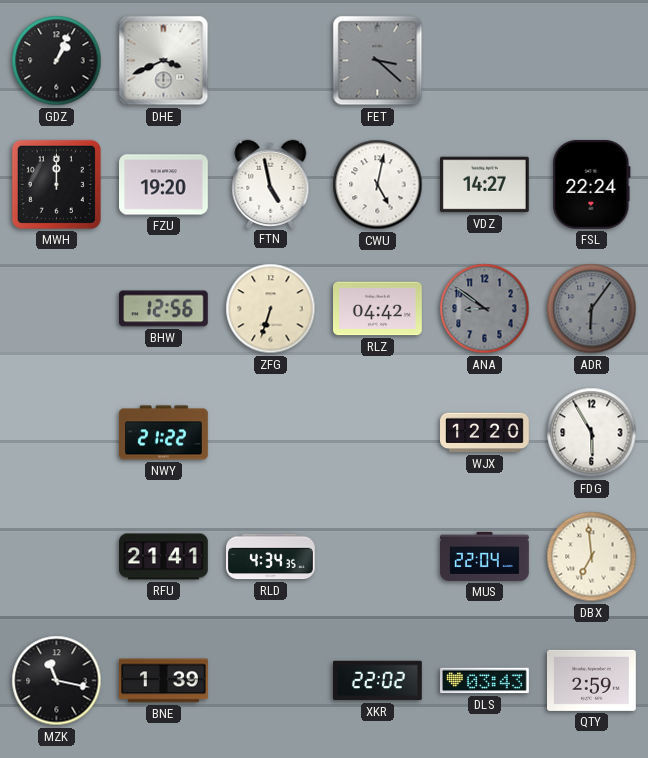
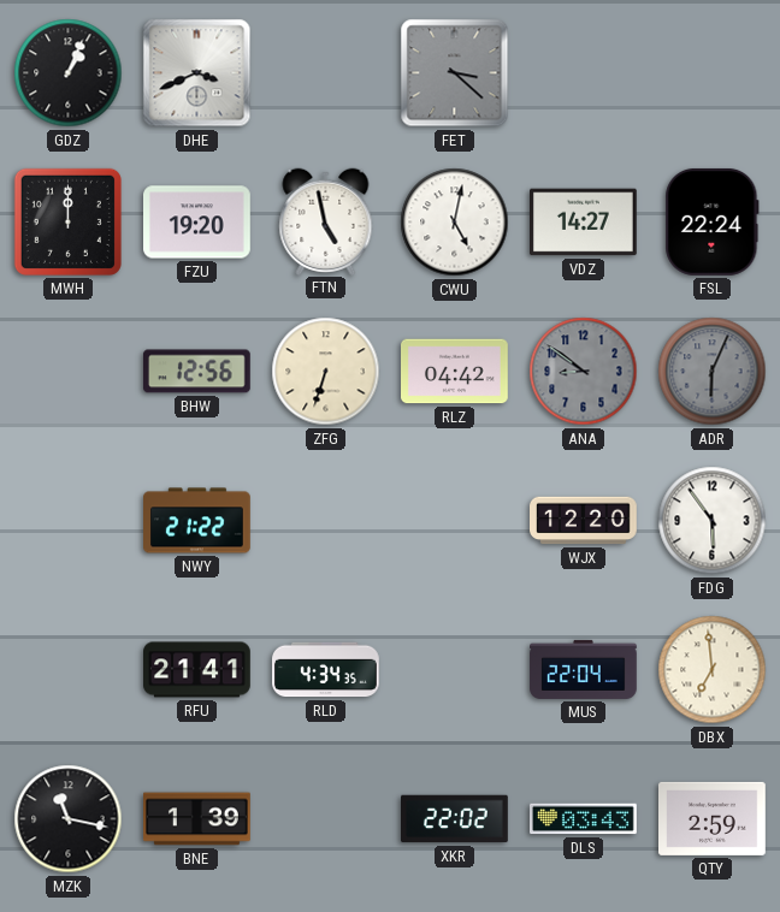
ADR: 6:06 -> 6:04 (713, 372)
FDG: 5:55 -> 5:54 (713, 521)
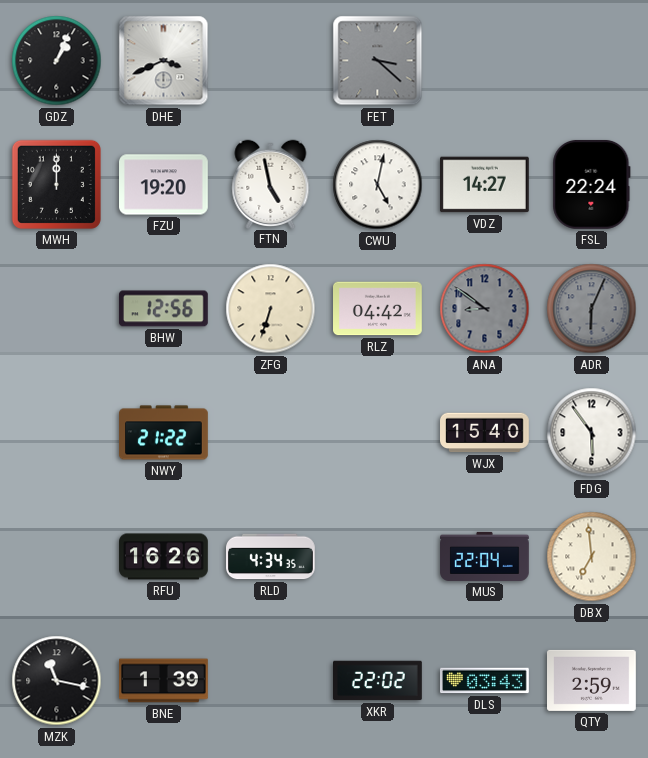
WJX: 12:20 -> 15:40 (485, 433)
RFU: 21:41 -> 16:26 (164, 557)
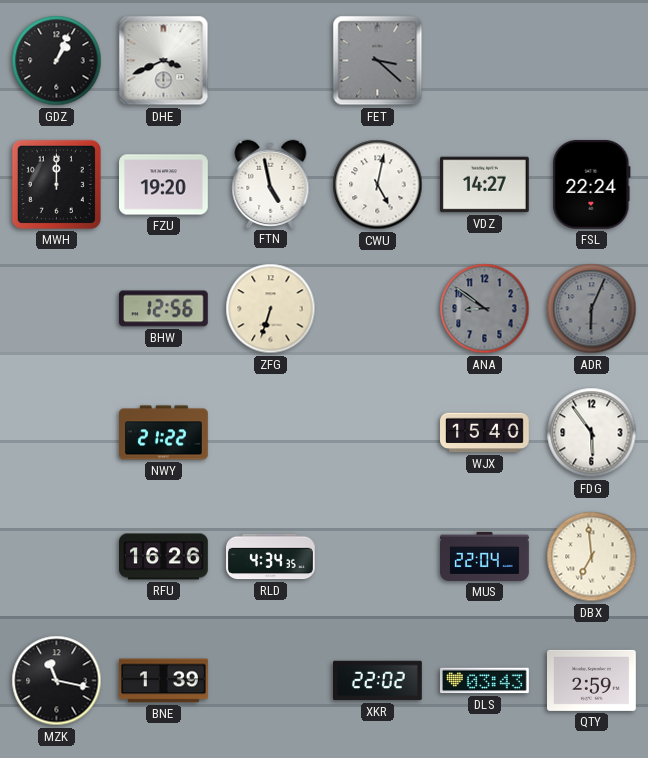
RLZ: 04:42 -> none (378, 309)
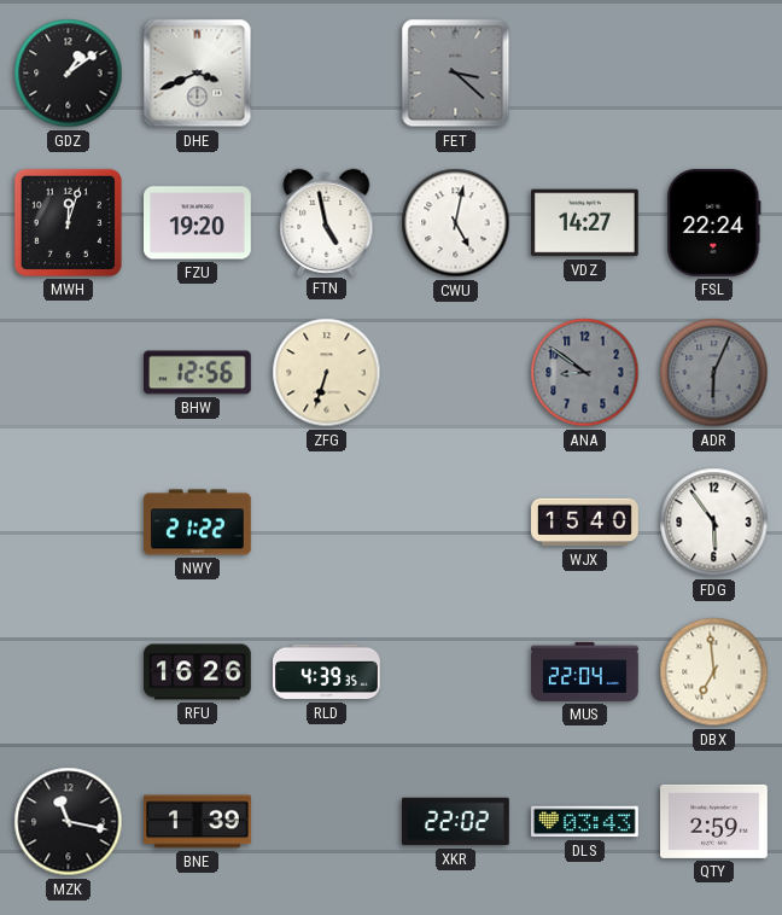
GDZ: 1:04 -> 1:09 (69, 74)
MWH: 12:00 -> 12:03 (68, 222)
RLD: 4:34 -> 4:39 (327, 672)
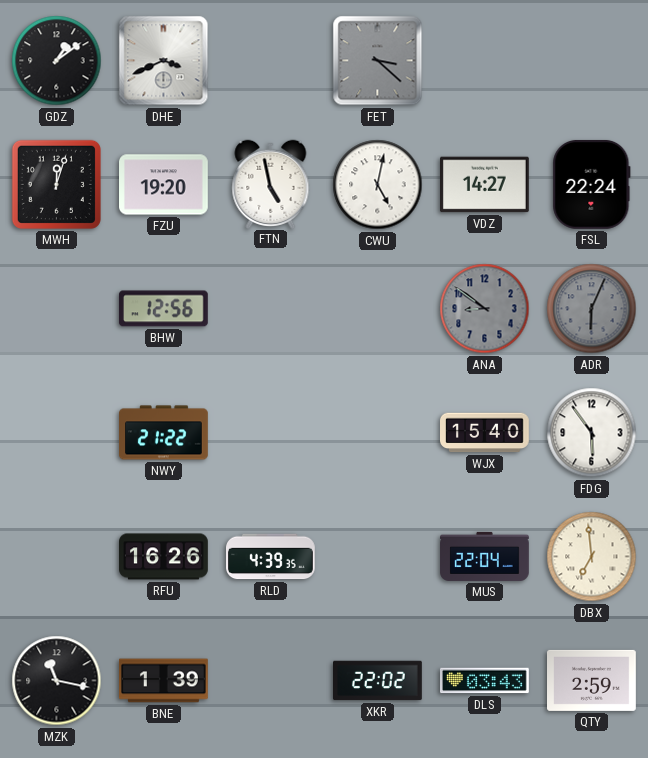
ZFG: 6:33 -> none (327, 373)
